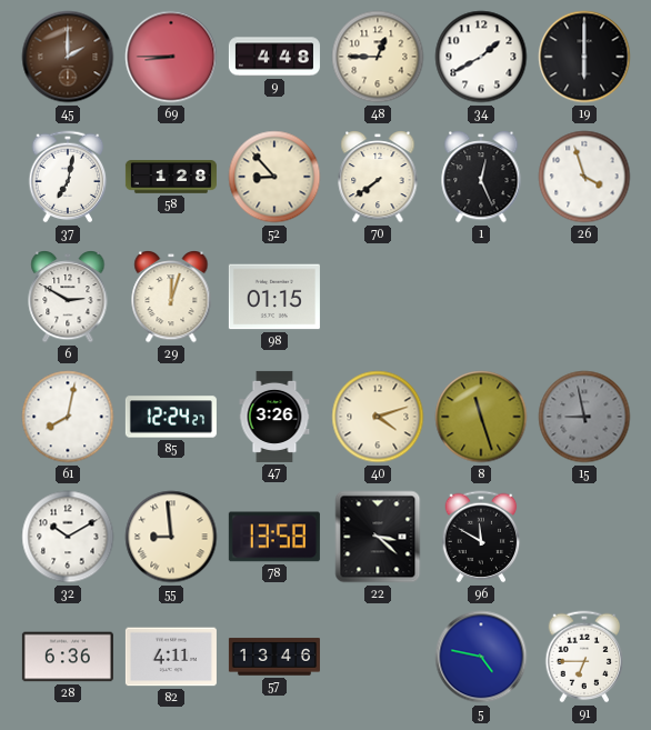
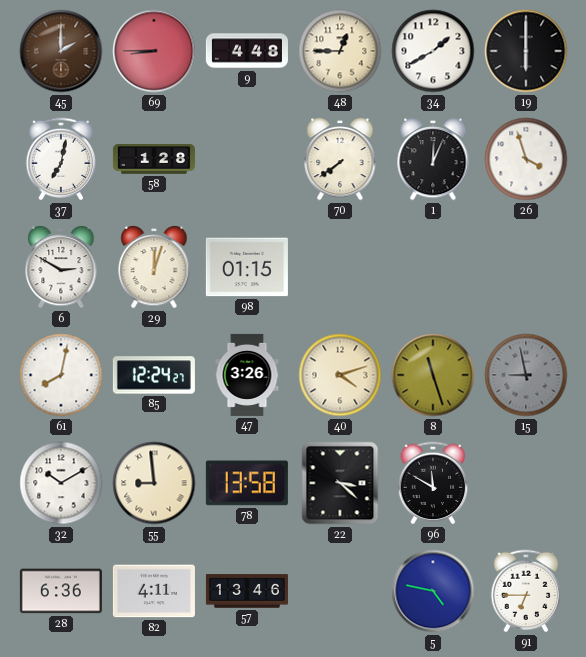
52: 8:53 -> none (274, 177)
1: 12:26 -> 12:04 (433, 160)
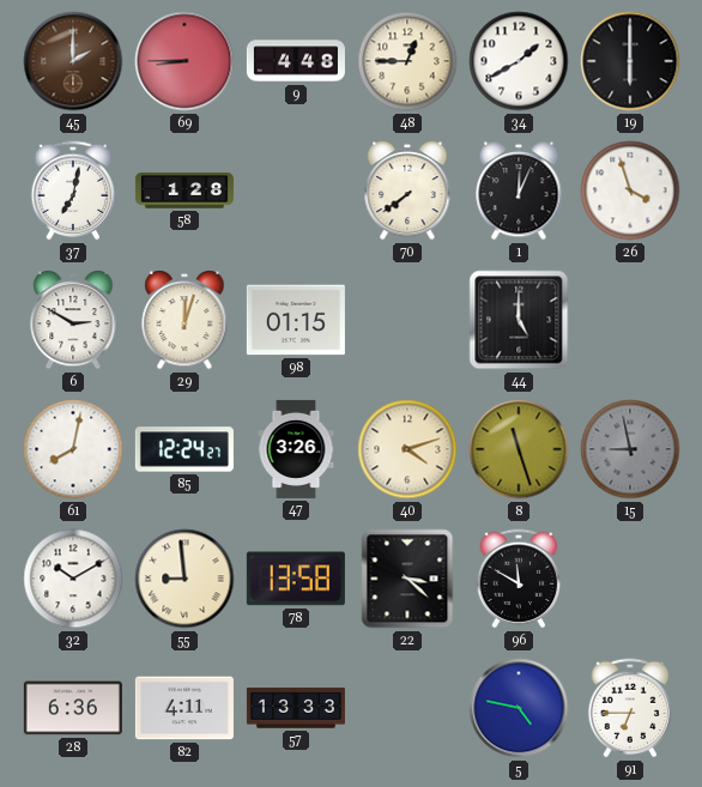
44: none -> 5:00 (519, 320)
57: 13:46 -> 13:33 (296, 708)
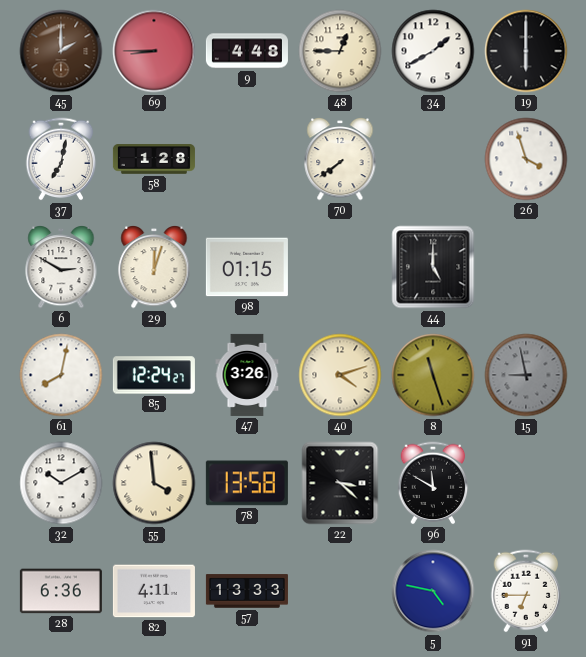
1: 12:04 -> none (519, 192)
55: 8:59 -> 3:59 (154, 483)
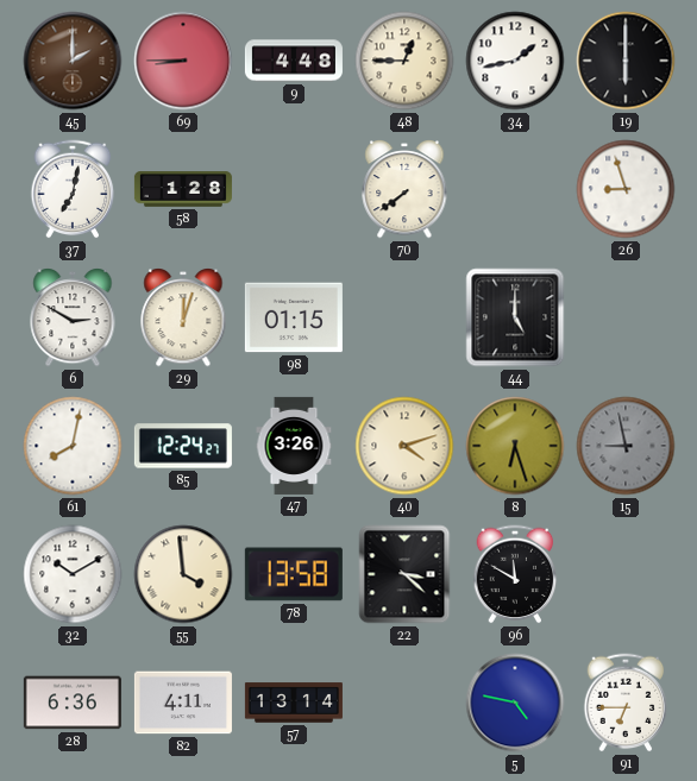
34: 1:40 -> 1:43 (515, 61)
26: 3:57 -> 8:57 (626, 189)
8: 11:27 -> 6:27 (515, 446)
57: 13:33 -> 13:14 (294, 703)
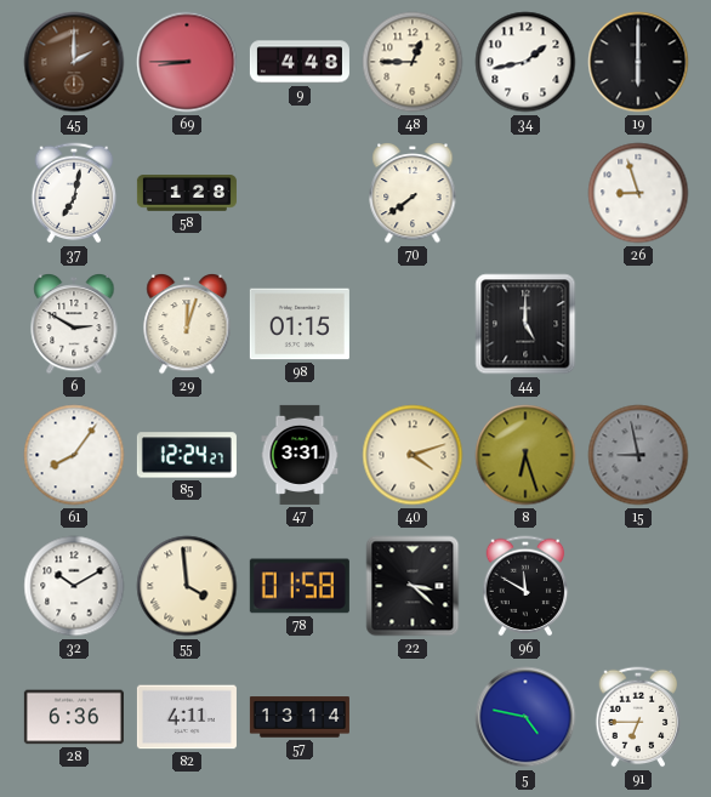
61: 8:02 -> 8:06 (74, 455)
47: 3:26 -> 3:31 (300, 455)
78: 13:58 -> 01:58 (300, 586)
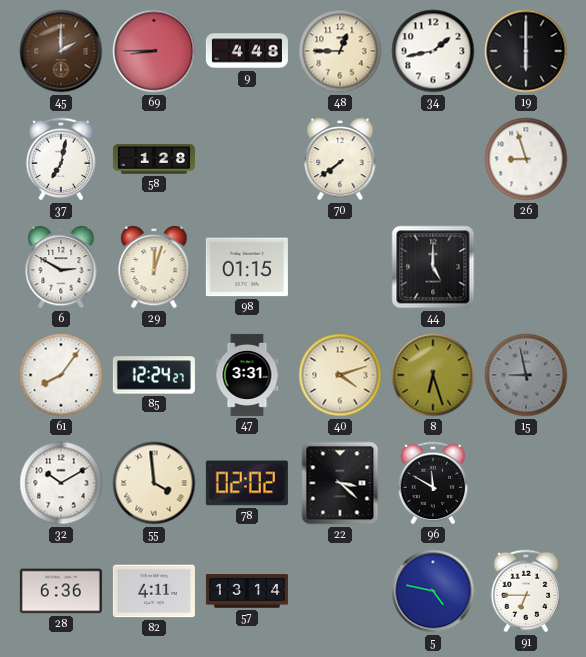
78: 01:58 -> 02:02 (247, 483)
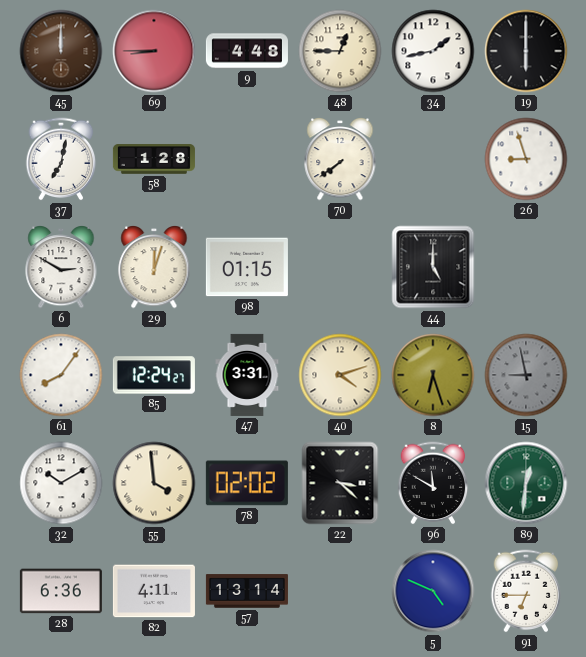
45: 2:00 -> 12:00 (61, 51)
89: none -> 12:31 (526, 483)
5: 4:47 -> 4:49 (433, 591)
